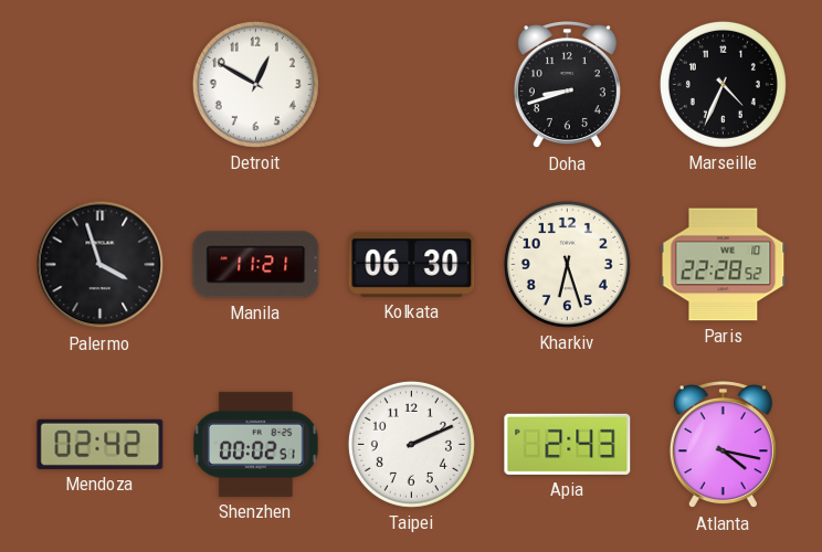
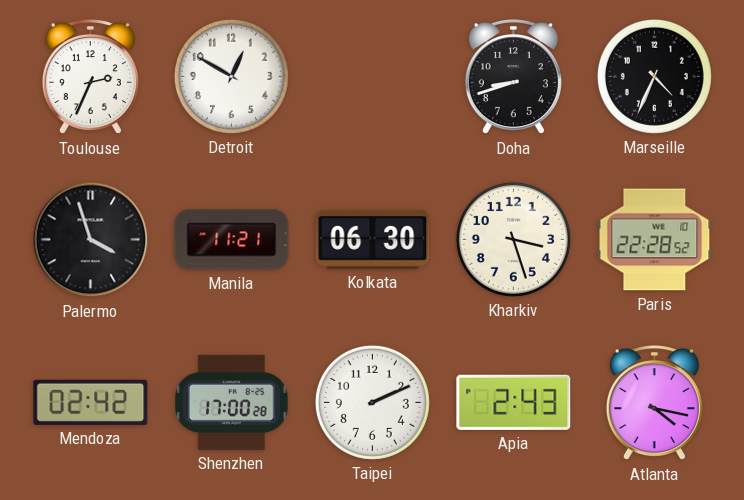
Toulouse: none -> 2:34 (90, 78)
Kharkiv: 6:27 -> 3:27 (513, 239)
Shenzhen: 00:02 -> 17:00 (232, 402)
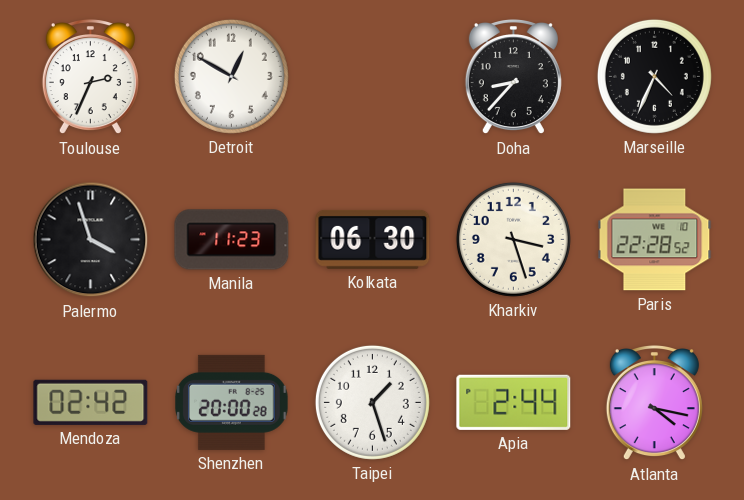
Doha: 8:42 -> 8:37 (513, 78)
Manila: 11:21 -> 11:23 (232, 240)
Shenzhen: 17:00 -> 20:00 (232, 402)
Taipei: 2:11 -> 1:27 (372, 402)
Apia: 2:43 -> 2:44 (514, 402)
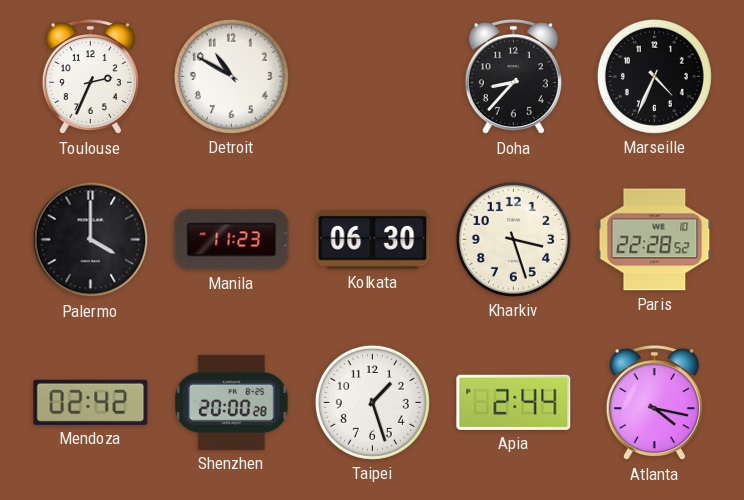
Detroit: 12:50 -> 10:50 (231, 76)
Palermo: 3:57 -> 4:00 (91, 240)
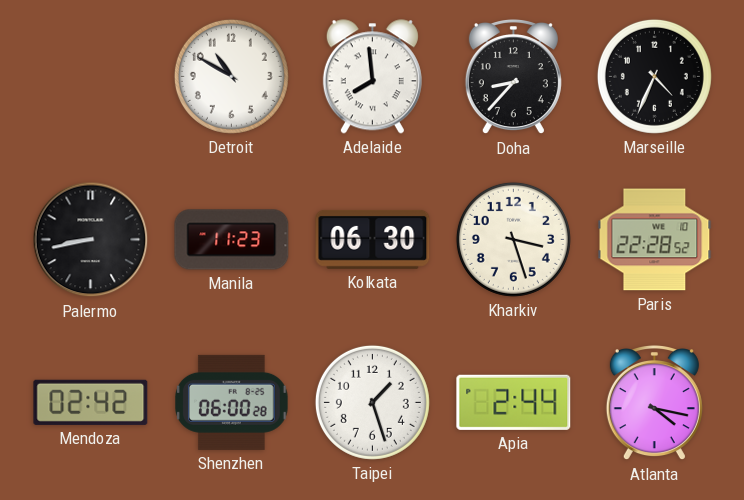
Toulouse: 2:34 -> none (90, 78)
Adelaide: none -> 7:59 (372, 77)
Palermo: 4:00 -> 8:43 (91, 240)
Shenzhen: 20:00 -> 06:00 (232, 402)
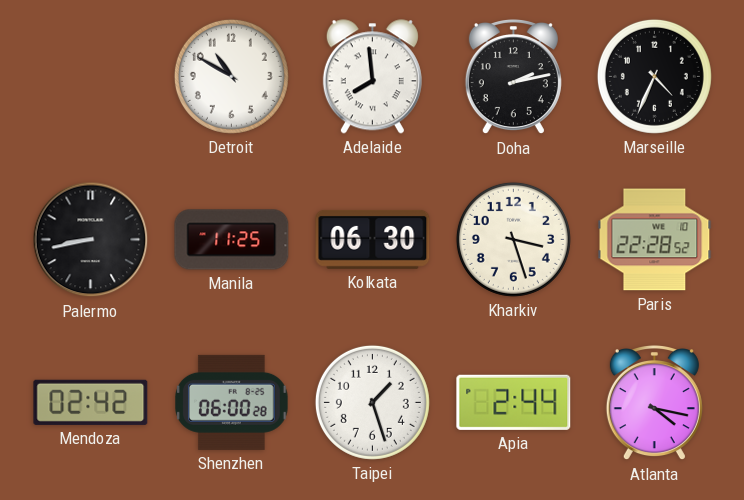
Doha: 8:37 -> 2:13 (513, 78)
Manila: 11:23 -> 11:25 (232, 240)
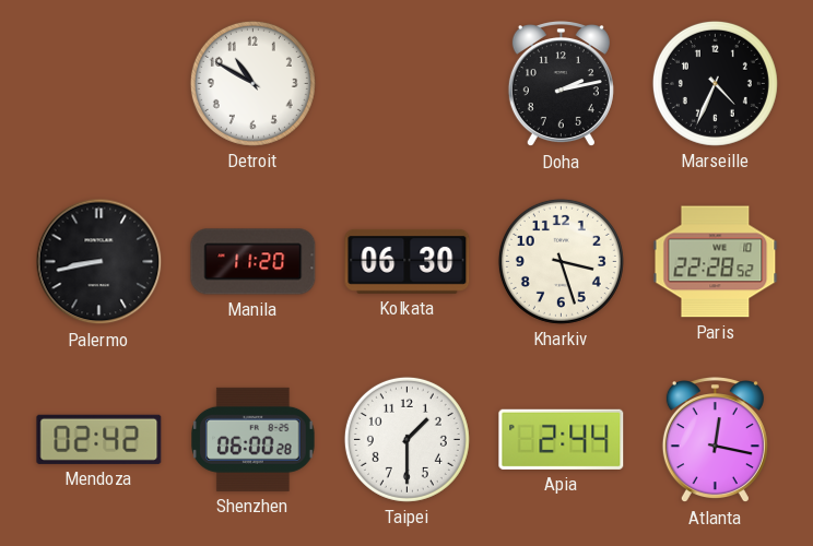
Adelaide: 7:59 -> none (372, 77)
Manila: 11:25 -> 11:20 (254, 262)
Taipei: 1:27 -> 1:30 (406, 439)
Atlanta: 4:17 -> 12:17 (715, 441)
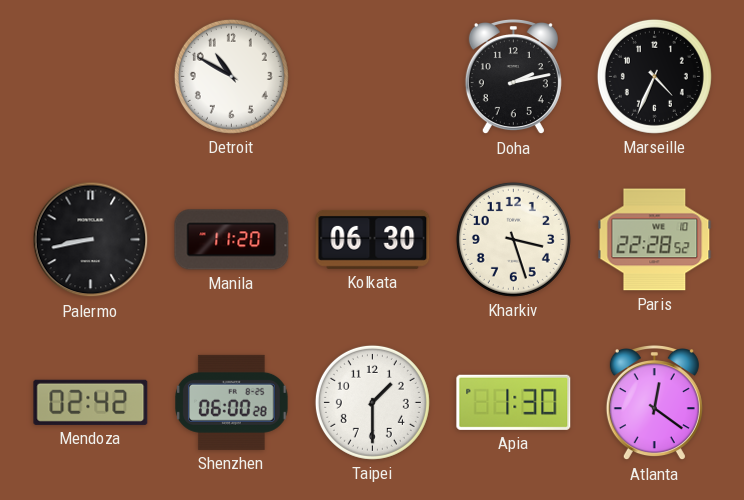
Apia: 2:44 -> 1:30 (514, 402)
Atlanta: 12:17 -> 12:21 (654, 404)
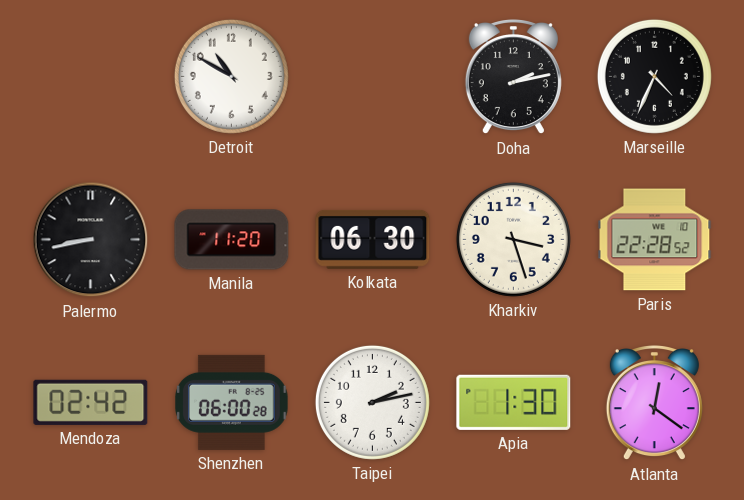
Taipei: 1:30 -> 2:13 (372, 402)
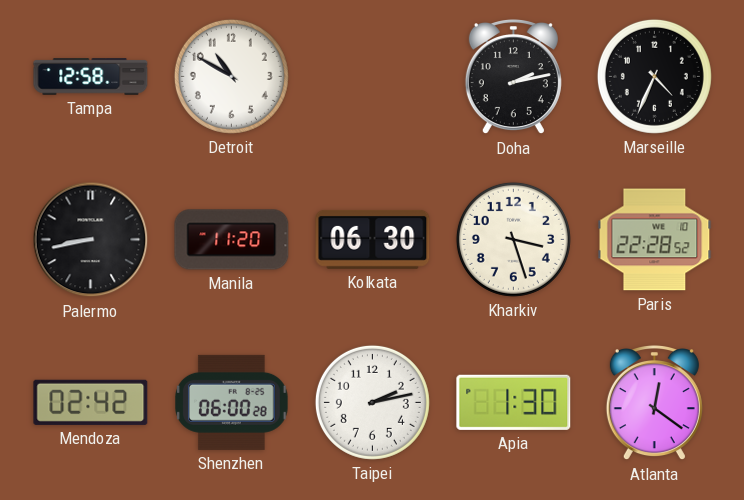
Tampa: none -> 12:58 (91, 77)
